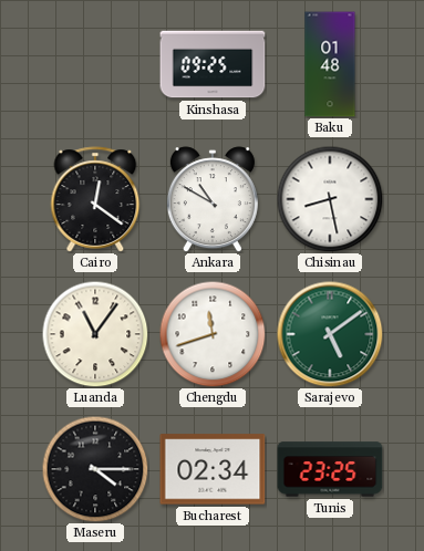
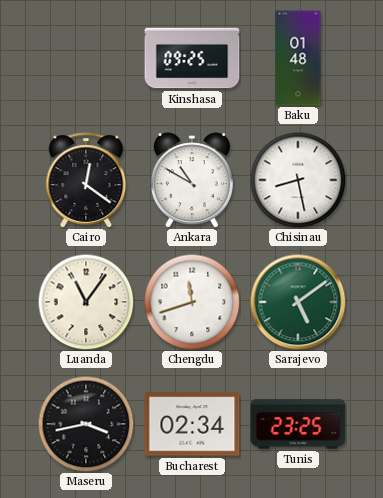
Maseru: 4:15 -> 3:43 (86, 424)
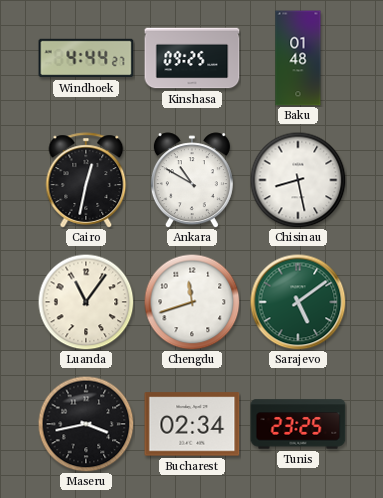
Windhoek: none -> 4:44 (86, 58)
Cairo: 12:21 -> 12:32 (86, 180)
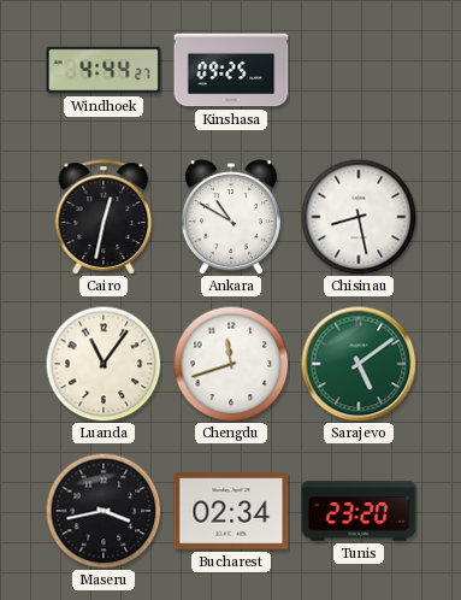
Baku: 01:48 -> none (298, 58)
Tunis: 23:25 -> 23:20 (359, 511)
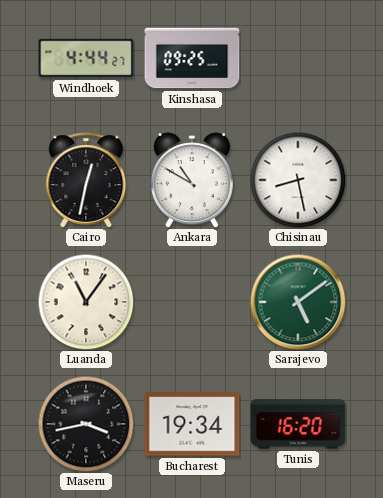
Chengdu: 11:42 -> none (231, 364)
Bucharest: 02:34 -> 19:34 (192, 424)
Tunis: 23:20 -> 16:20 (298, 424)
